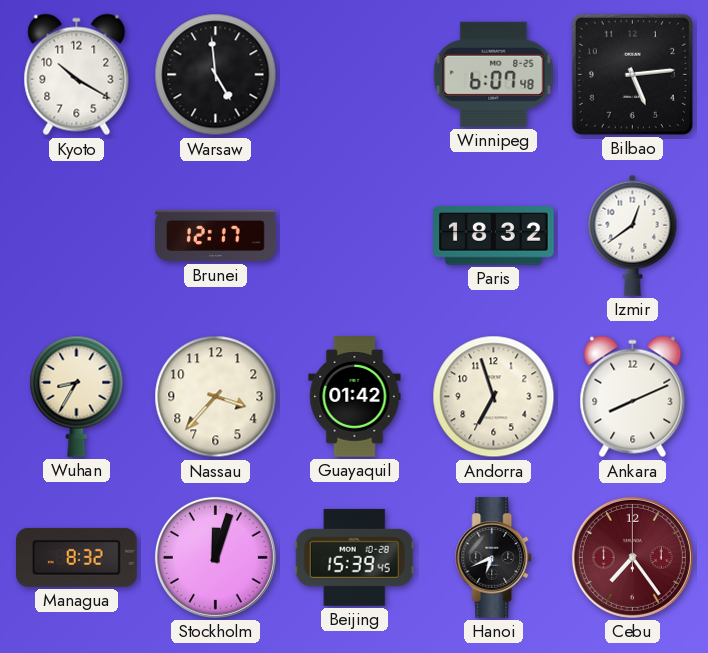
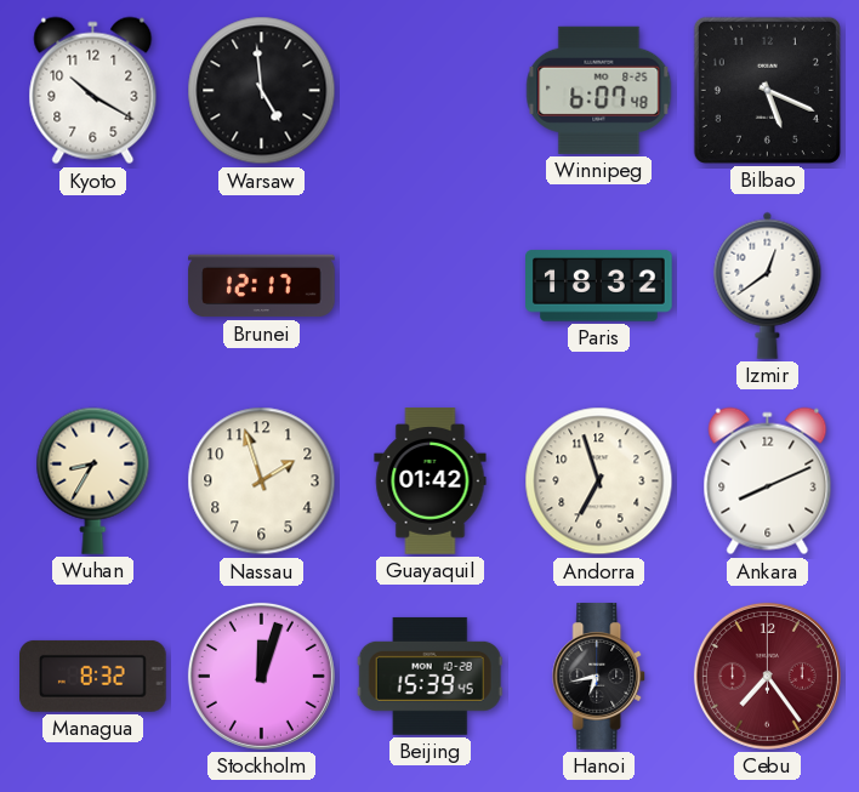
Bilbao: 5:14 -> 5:19 (767, 90)
Nassau: 3:37 -> 1:57 (262, 482)
Hanoi: 6:41 -> 6:43 (599, 677)
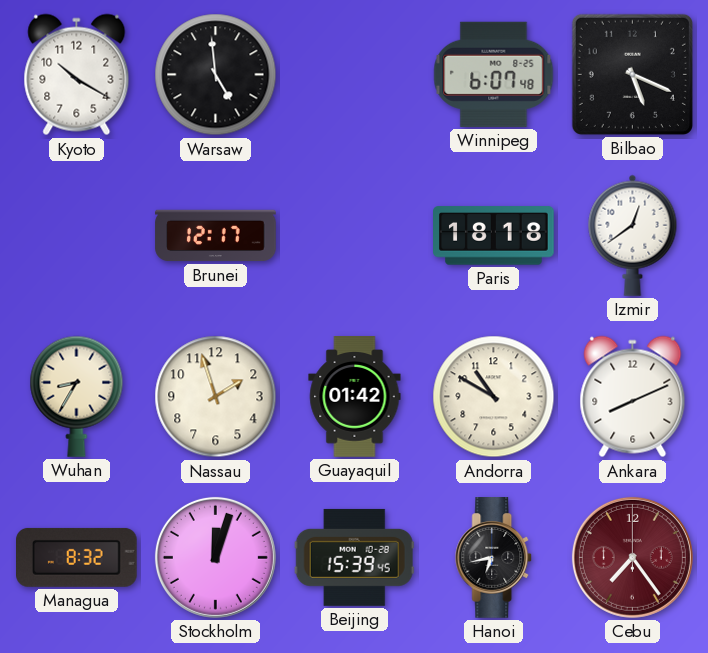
Paris: 18:32 -> 18:18 (494, 236)
Andorra: 6:57 -> 10:50 (494, 397)
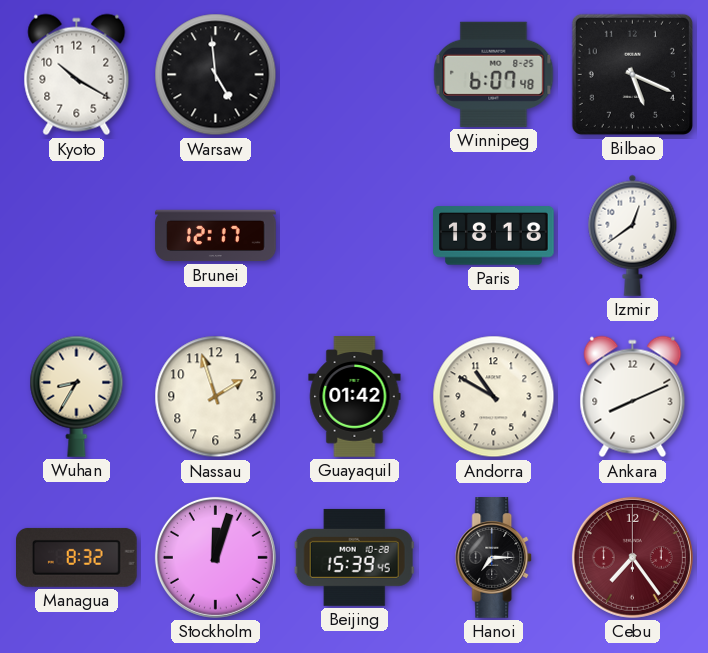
Hanoi: 6:43 -> 7:15 (494, 558)
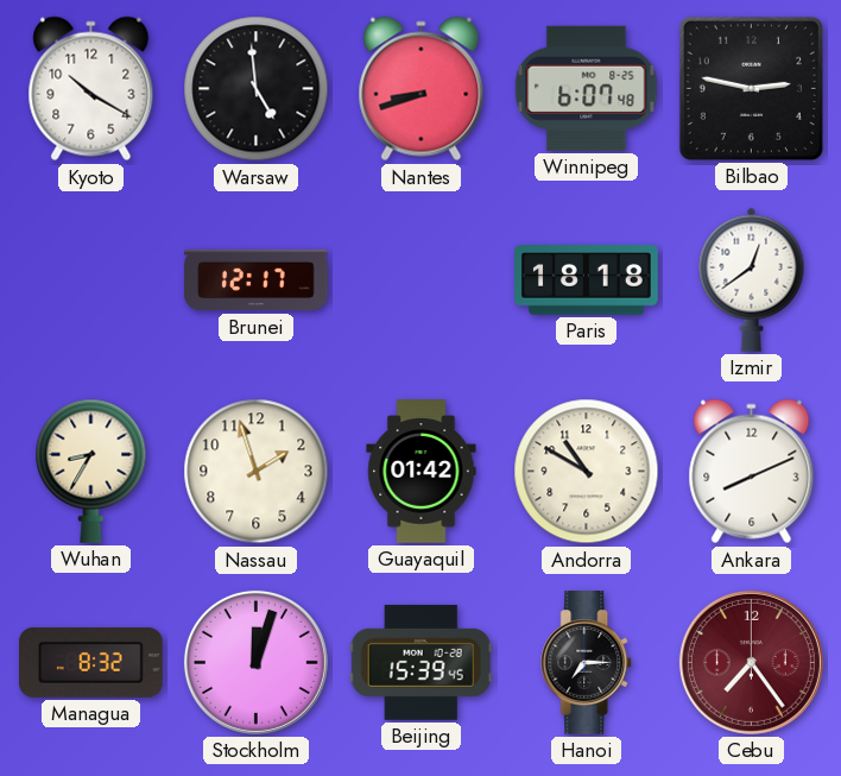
Nantes: none -> 8:42 (422, 89)
Bilbao: 5:19 -> 2:47 (751, 88)
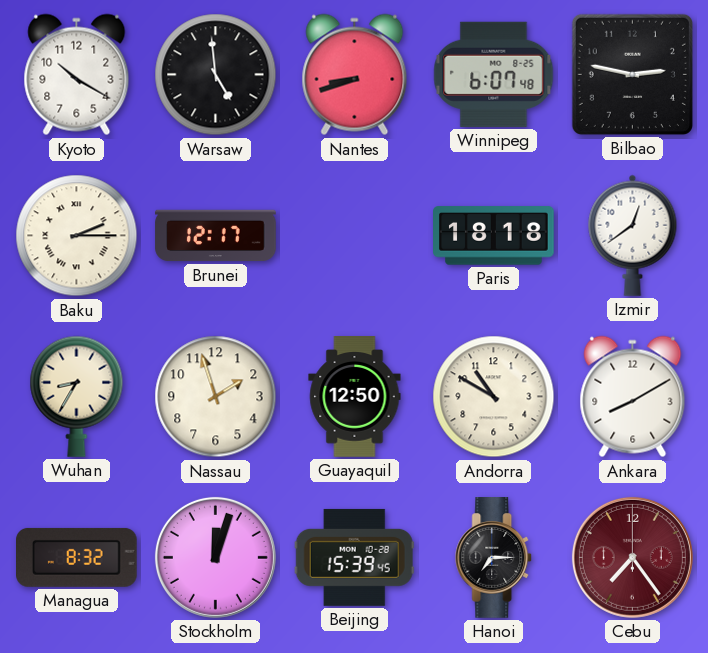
Baku: none -> 2:15 (77, 236)
Guayaquil: 01:42 -> 12:50 (355, 397)
Ankara: 8:11 -> 8:10 (633, 397)
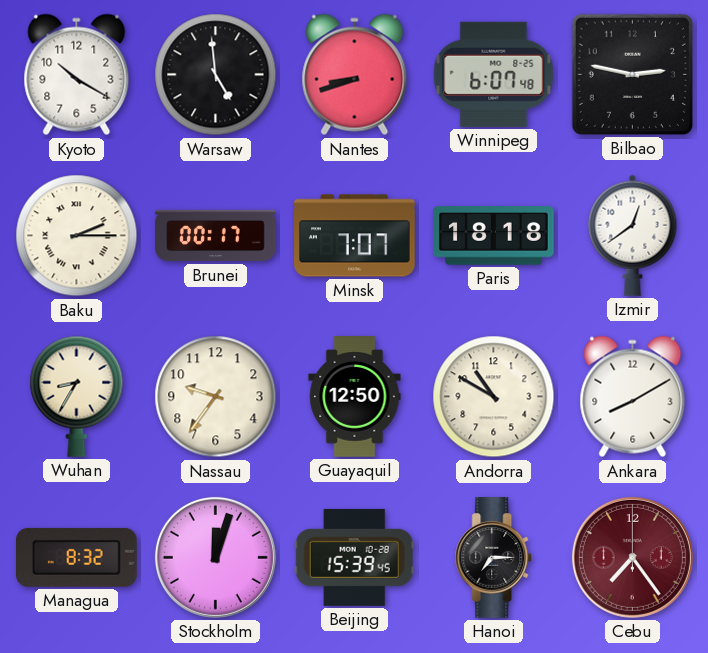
Brunei: 12:17 -> 00:17 (216, 236)
Minsk: none -> 7:07 (355, 236)
Nassau: 1:57 -> 9:36 (216, 397)
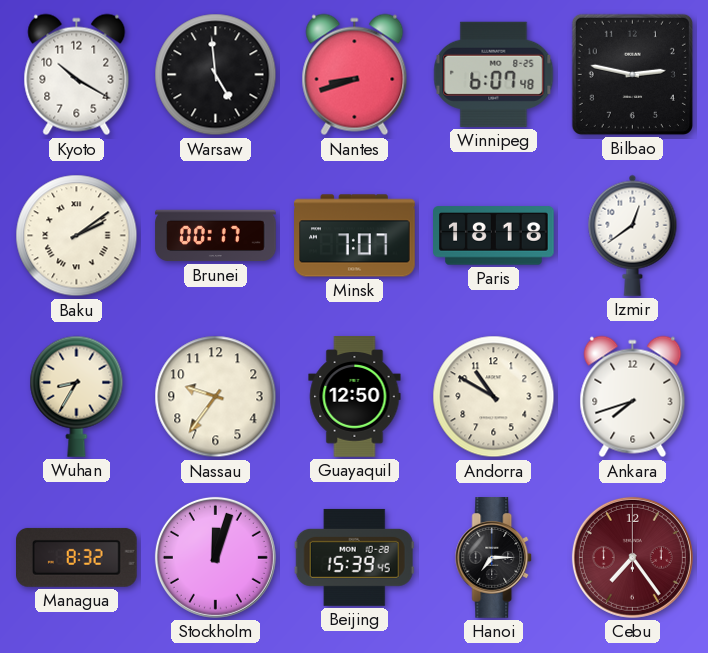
Baku: 2:15 -> 2:09 (77, 236)
Ankara: 8:10 -> 7:42 (633, 397)
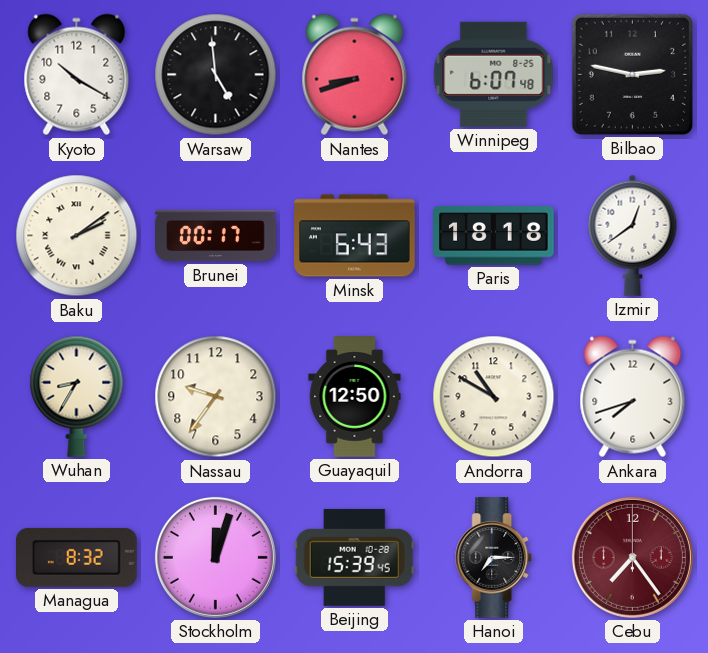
Minsk: 7:07 -> 6:43 (355, 236)
